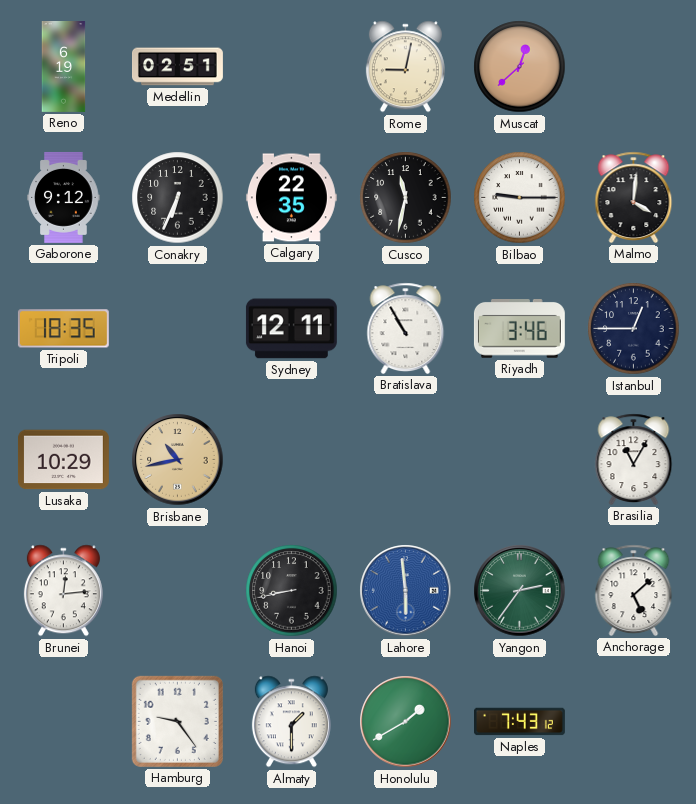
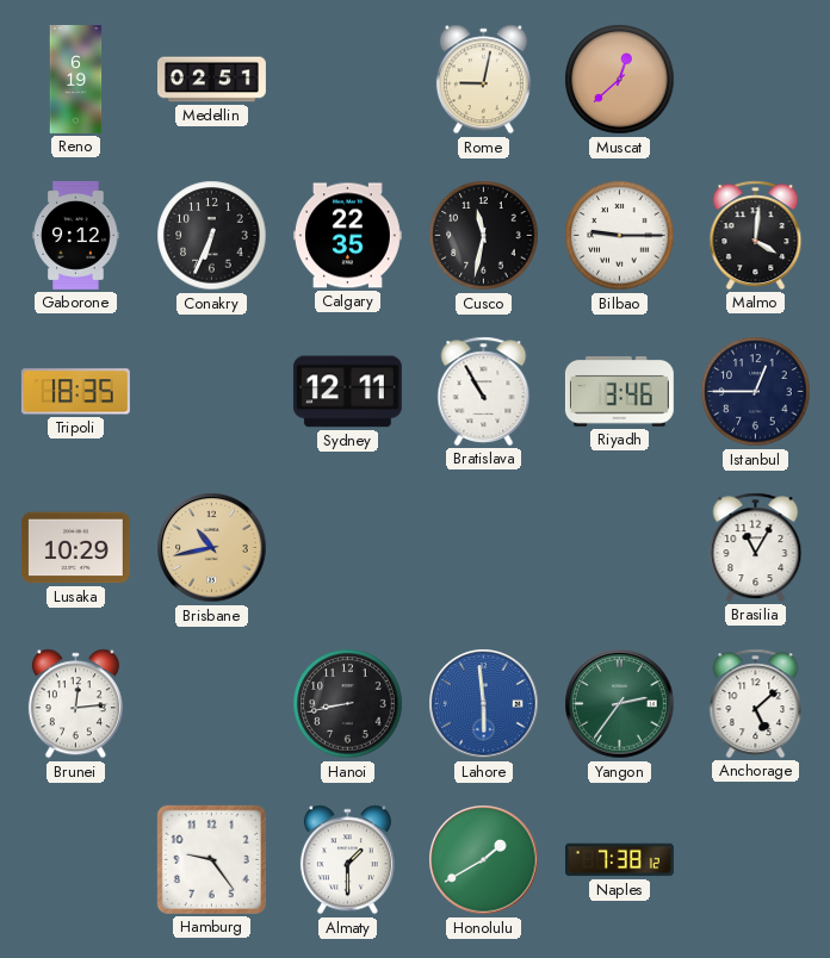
Naples: 7:43 -> 7:38 (620, 860)
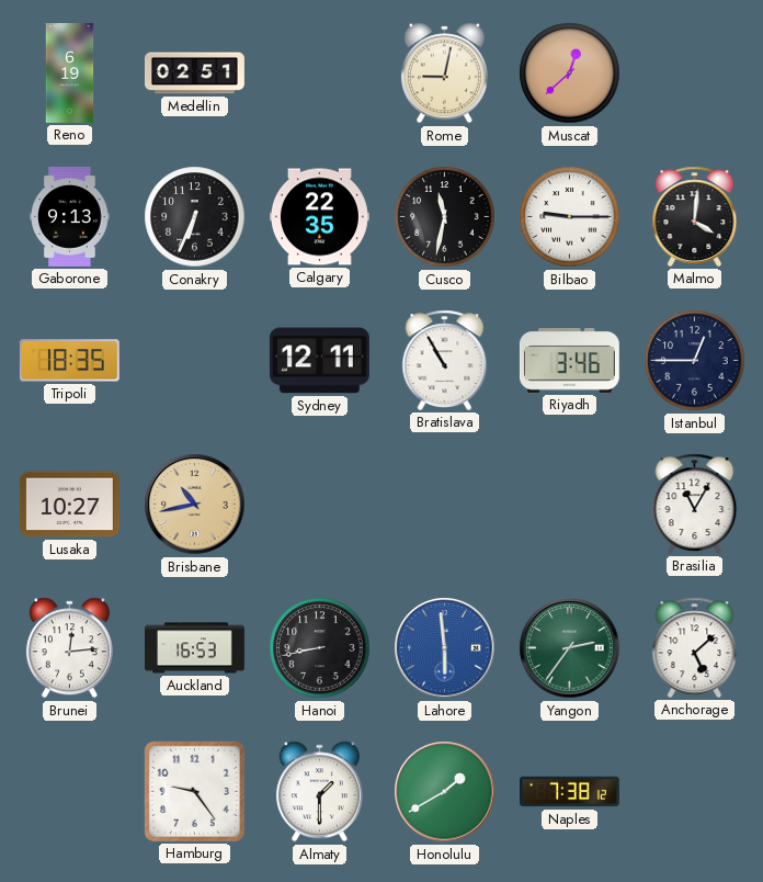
Gaborone: 9:12 -> 9:13 (70, 216)
Lusaka: 10:29 -> 10:27 (69, 505)
Auckland: none -> 16:53 (195, 648)
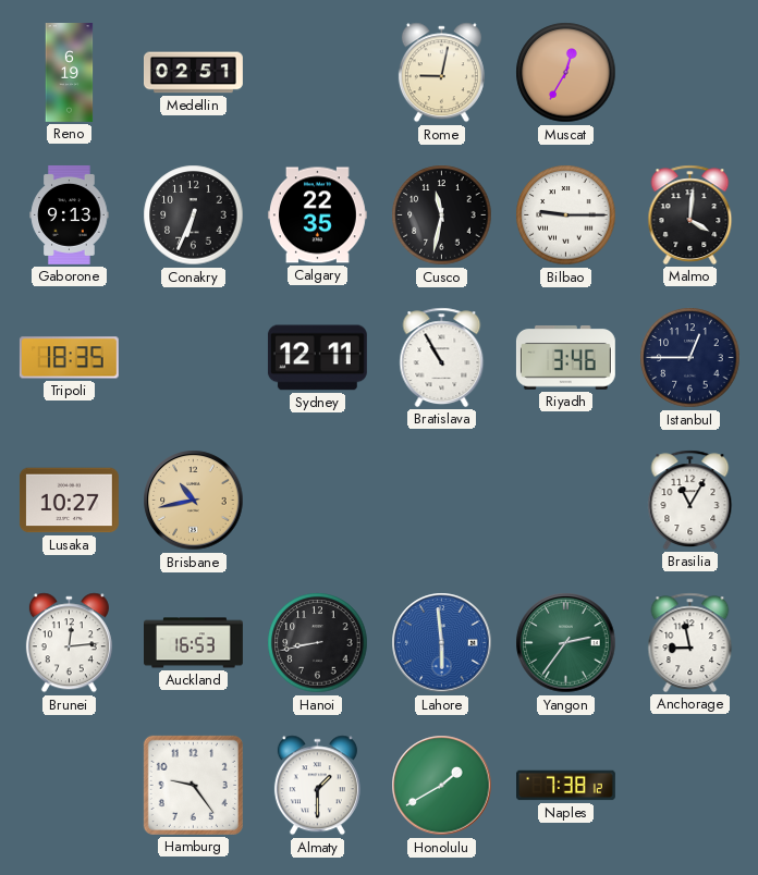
Muscat: 12:38 -> 12:35 (566, 73)
Anchorage: 5:08 -> 8:58 (690, 642)
